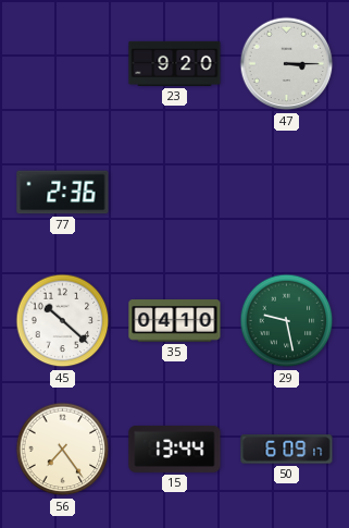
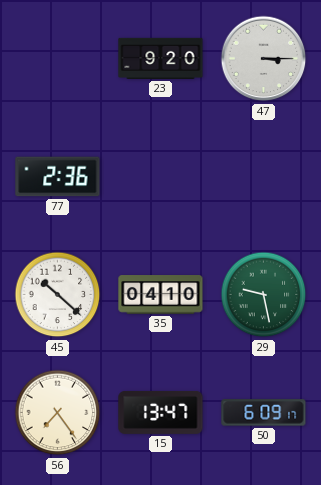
15: 13:44 -> 13:47 (161, 412)
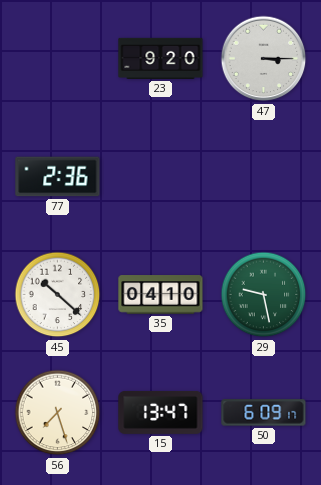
56: 7:24 -> 7:27 (58, 413)
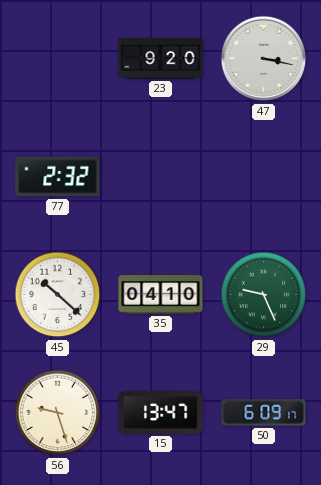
47: 3:15 -> 3:17 (264, 59)
77: 2:36 -> 2:32 (58, 177)
29: 9:28 -> 9:26 (264, 295)
56: 7:27 -> 9:27 (58, 413)
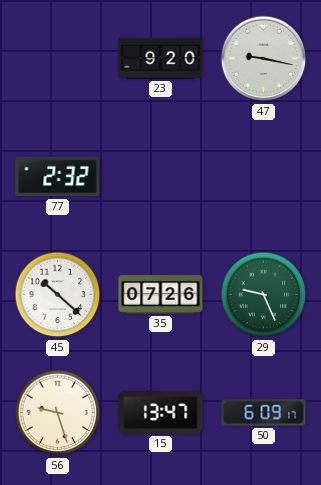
47: 3:17 -> 9:17 (264, 59)
35: 04:10 -> 07:26 (161, 295)
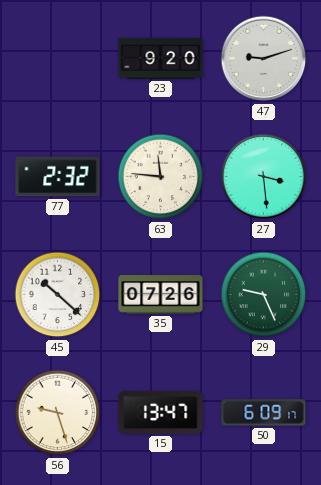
47: 9:17 -> 9:12 (264, 59)
63: none -> 11:46 (161, 177)
27: none -> 3:29 (264, 177)
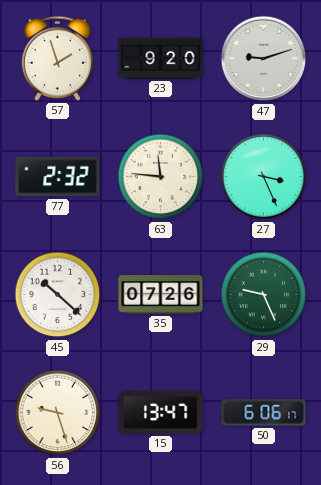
57: none -> 1:57 (57, 58)
27: 3:29 -> 3:26 (264, 177)
50: 6:09 -> 6:06 (264, 413)
